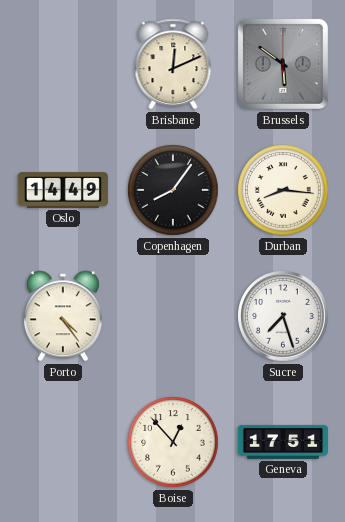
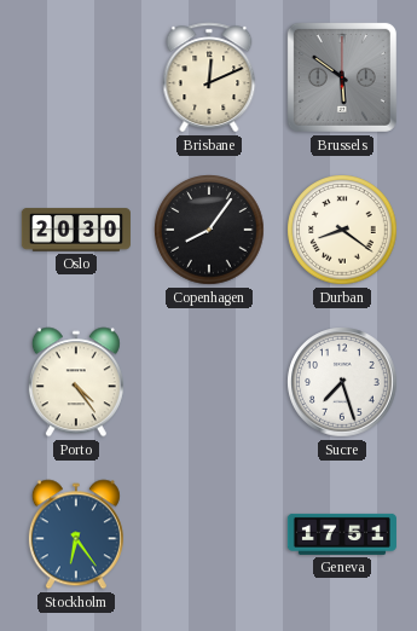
Oslo: 14:49 -> 20:30 (76, 230)
Durban: 8:16 -> 8:21 (342, 230)
Stockholm: none -> 6:24 (76, 534)
Boise: 12:53 -> none (173, 442)
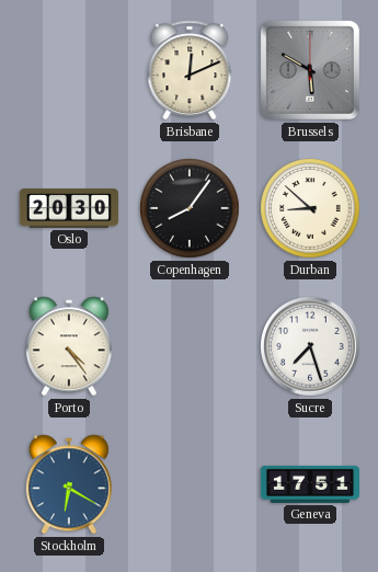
Brussels: 5:51 -> 5:50 (310, 70)
Durban: 8:21 -> 8:52 (310, 208)
Stockholm: 6:24 -> 6:20 (69, 484)
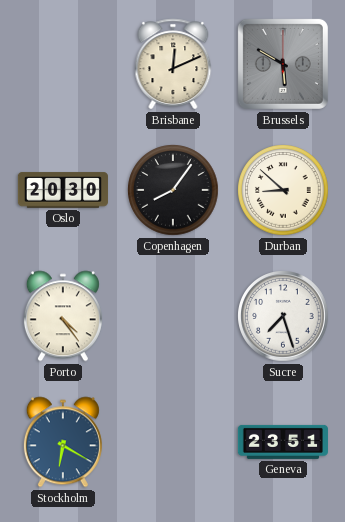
Geneva: 17:51 -> 23:51 (282, 442)
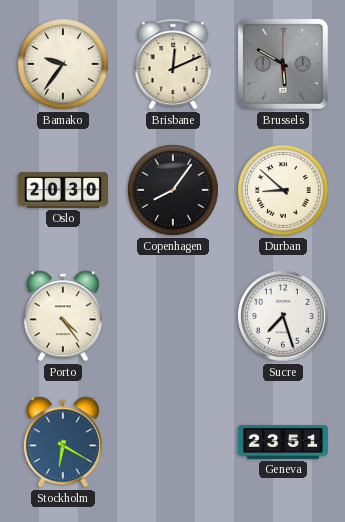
Bamako: none -> 9:36 (63, 64)
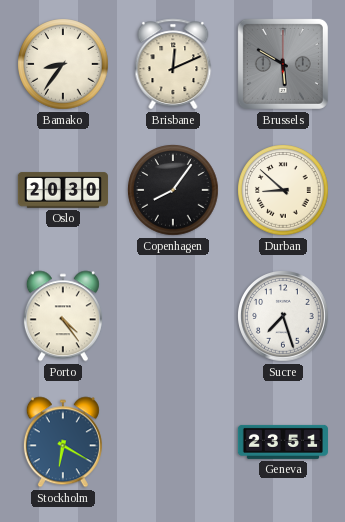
Bamako: 9:36 -> 8:36 (63, 64)
